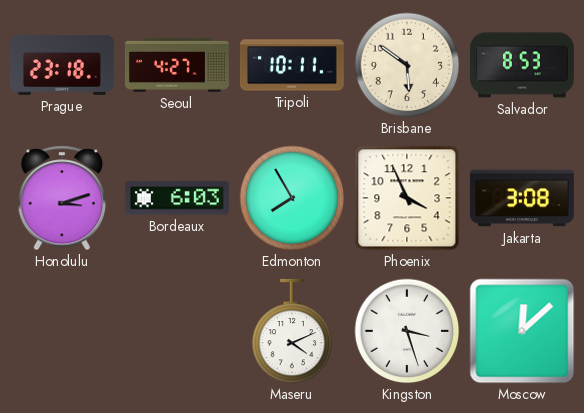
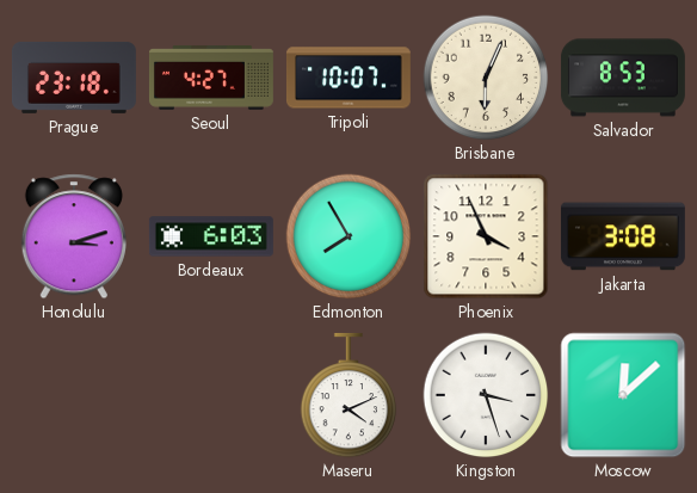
Tripoli: 10:11 -> 10:07 (348, 78)
Brisbane: 5:51 -> 6:04 (486, 78)
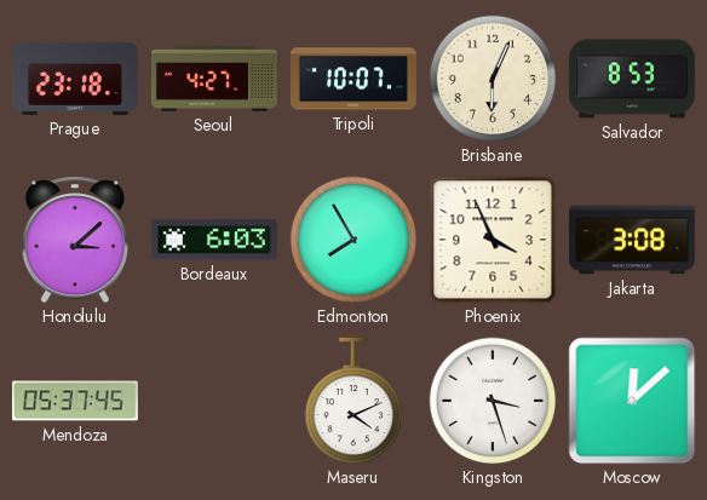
Honolulu: 3:12 -> 3:08 (75, 240)
Mendoza: none -> 05:37 (75, 401)
